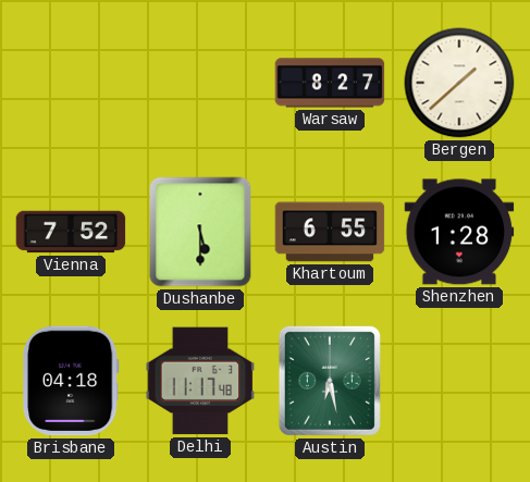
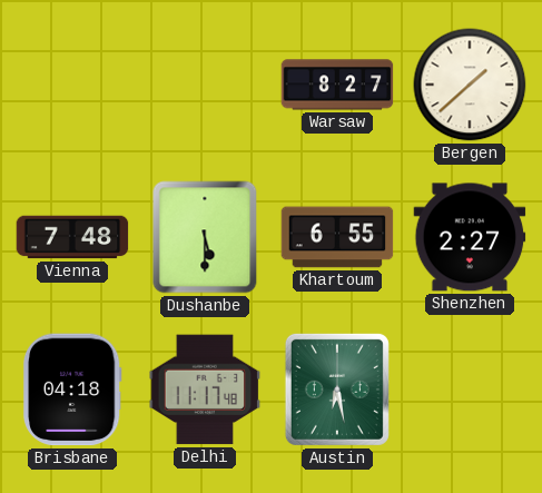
Vienna: 7:52 -> 7:48 (72, 237)
Shenzhen: 1:28 -> 2:27 (470, 237)
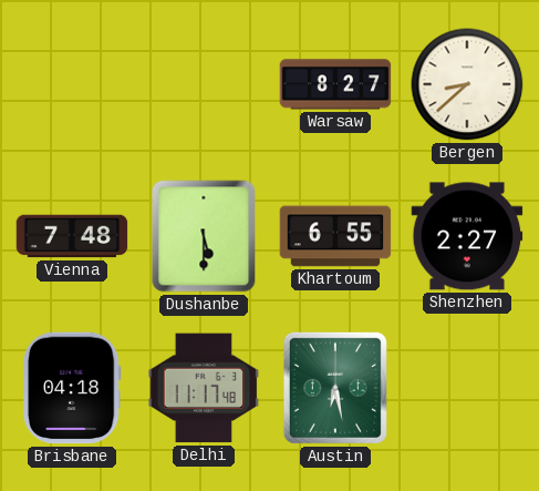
Bergen: 1:38 -> 8:38 (467, 84)
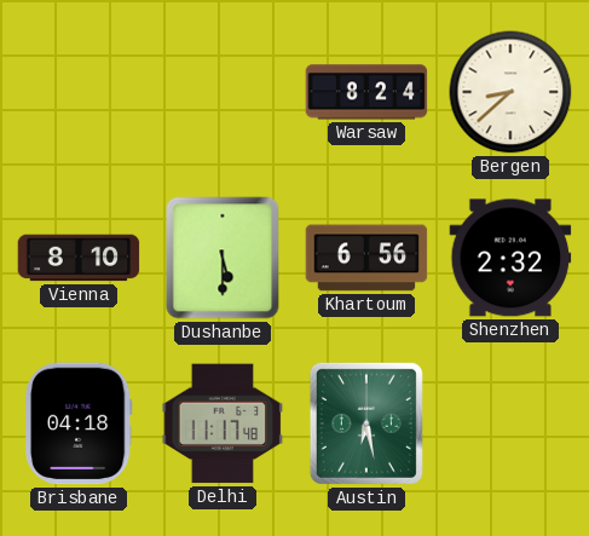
Warsaw: 8:27 -> 8:24 (366, 92)
Vienna: 7:48 -> 8:10 (79, 258)
Khartoum: 6:55 -> 6:56 (366, 258)
Shenzhen: 2:27 -> 2:32 (510, 258)
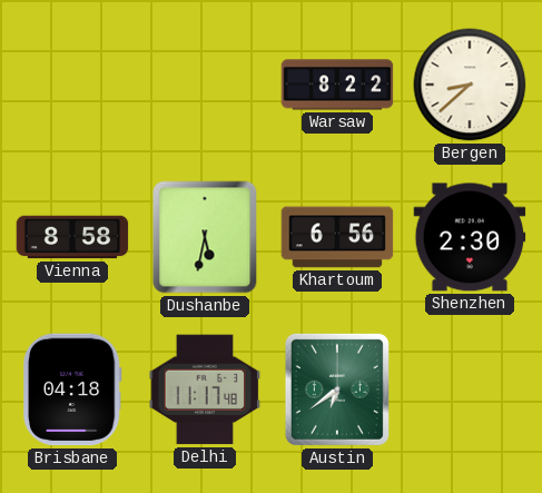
Warsaw: 8:24 -> 8:22 (337, 85)
Vienna: 8:10 -> 8:58 (72, 237)
Dushanbe: 5:30 -> 5:32 (205, 237)
Shenzhen: 2:32 -> 2:30 (470, 237)
Austin: 6:28 -> 6:39 (337, 390)
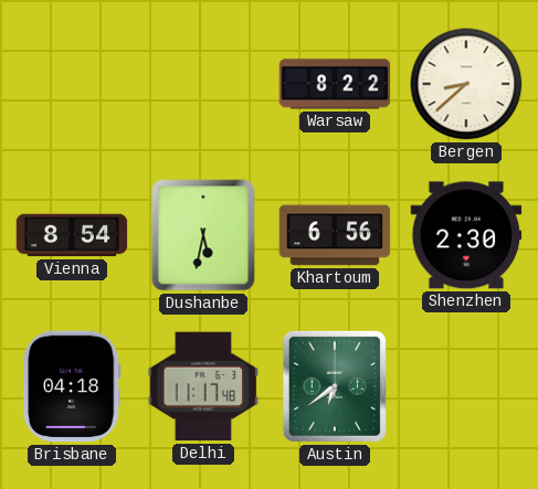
Vienna: 8:58 -> 8:54 (72, 235)
